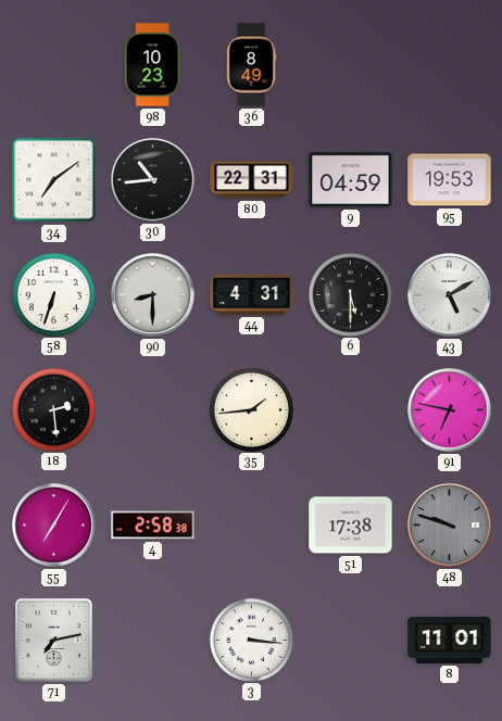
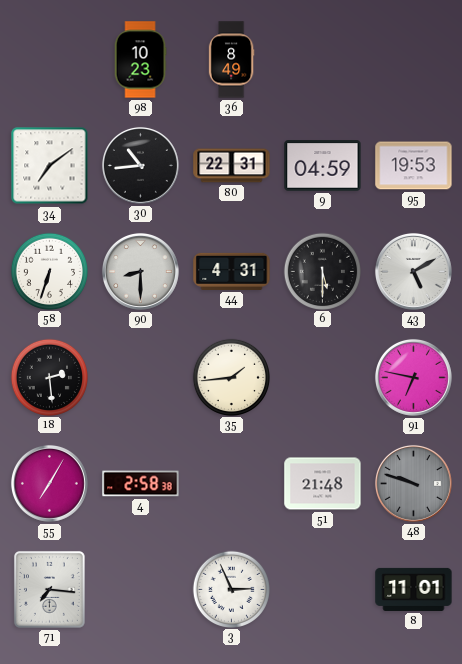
51: 17:38 -> 21:48 (323, 484)
71: 7:13 -> 7:16 (49, 589)
3: 3:16 -> 2:56 (231, 589)
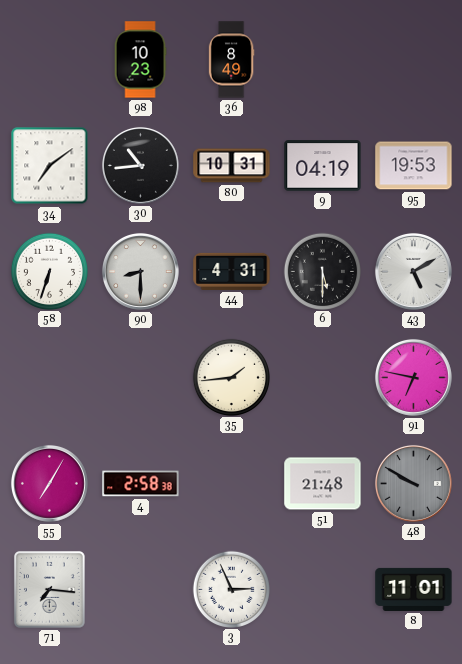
80: 22:31 -> 10:31 (232, 166)
9: 04:59 -> 04:19 (323, 166)
18: 2:29 -> none (49, 377)
48: 9:48 -> 9:50 (413, 483)
